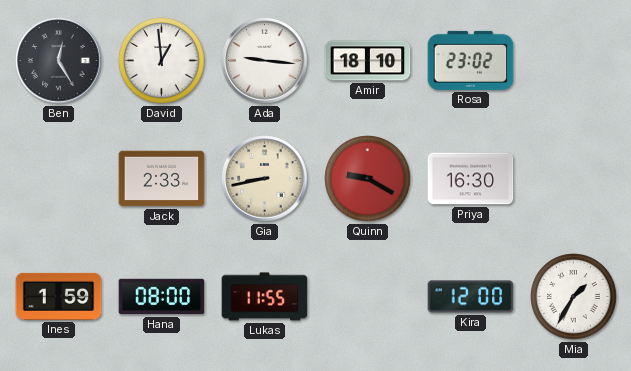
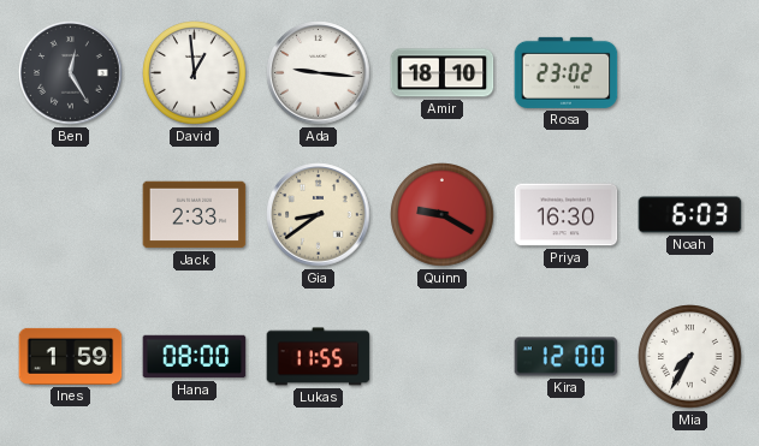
Gia: 8:43 -> 8:39 (319, 215)
Noah: none -> 6:03 (690, 215)
Mia: 1:35 -> 7:35 (690, 357)
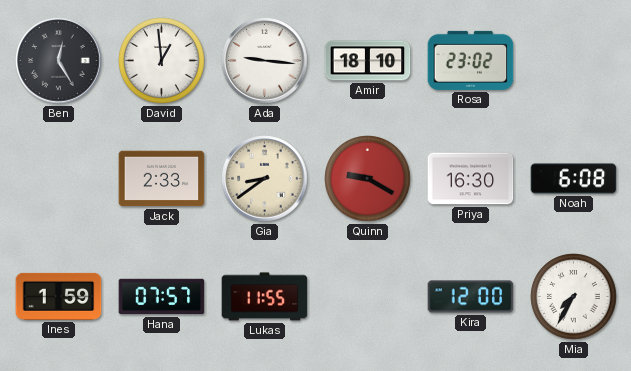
Noah: 6:03 -> 6:08 (574, 179)
Hana: 08:00 -> 07:57 (162, 297)
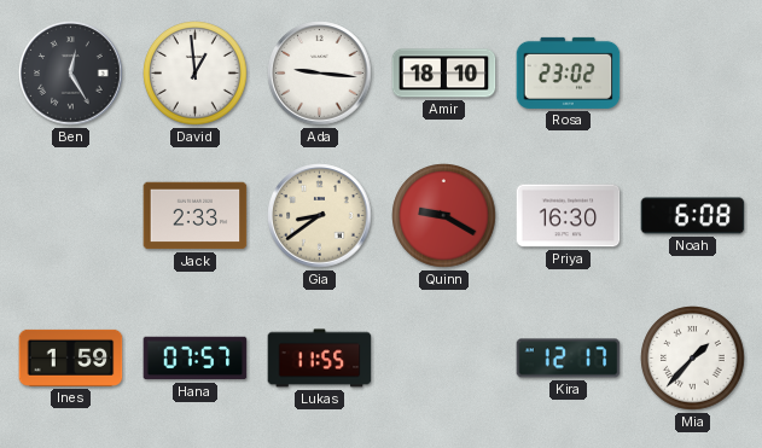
Kira: 12:00 -> 12:17 (569, 359)
Mia: 7:35 -> 1:37 (693, 359)
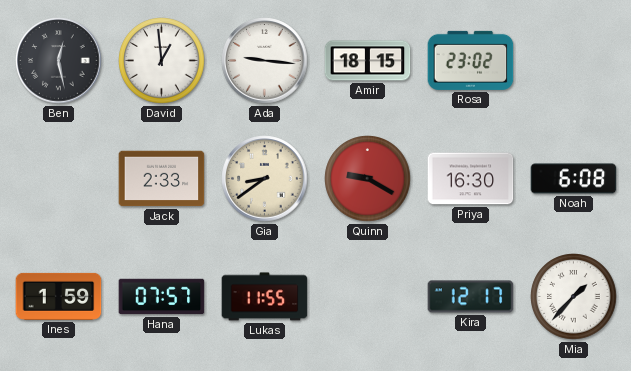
Ben: 12:25 -> 12:28 (59, 61)
Amir: 18:10 -> 18:15 (368, 61)
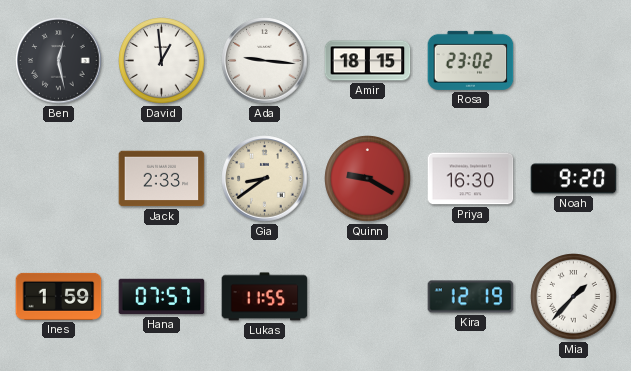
Noah: 6:08 -> 9:20 (574, 179)
Kira: 12:17 -> 12:19 (471, 297)
